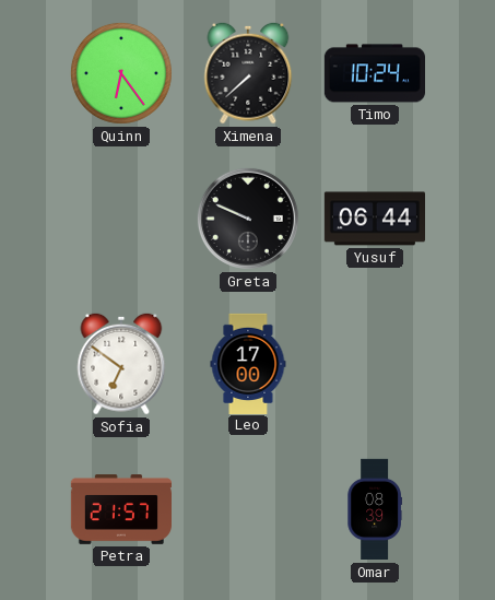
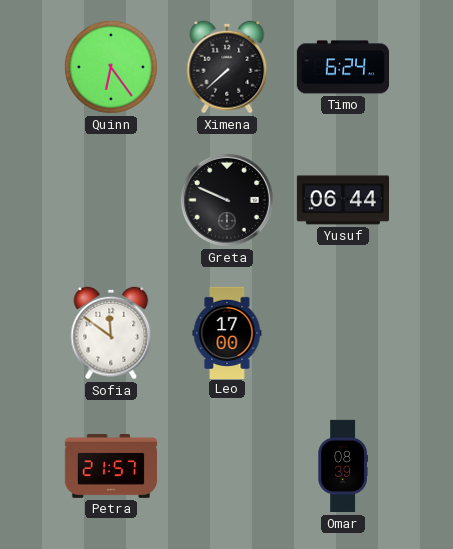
Timo: 10:24 -> 6:24 (342, 67)
Sofia: 6:51 -> 11:51 (111, 333)
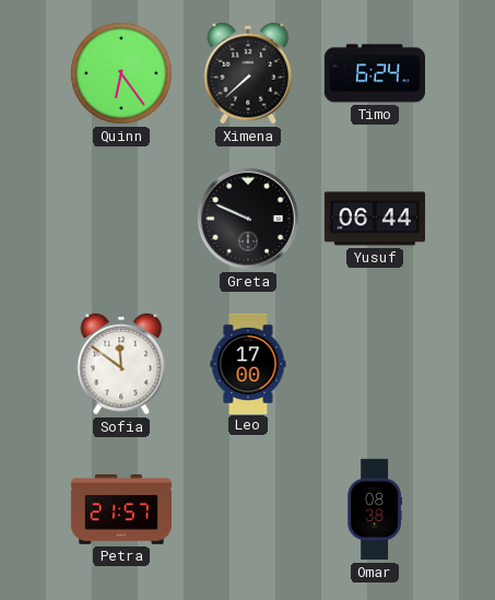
Omar: 08:39 -> 08:38 (375, 509)
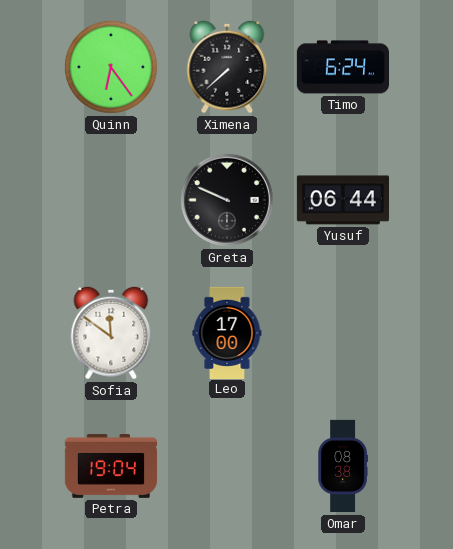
Petra: 21:57 -> 19:04 (110, 467)
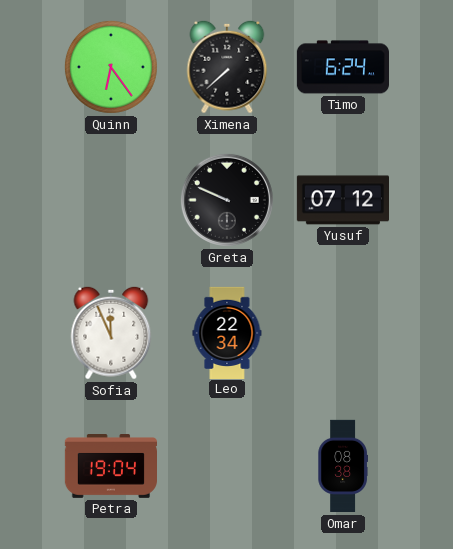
Yusuf: 06:44 -> 07:12 (342, 200)
Sofia: 11:51 -> 11:56 (111, 333)
Leo: 17:00 -> 22:34 (227, 332)
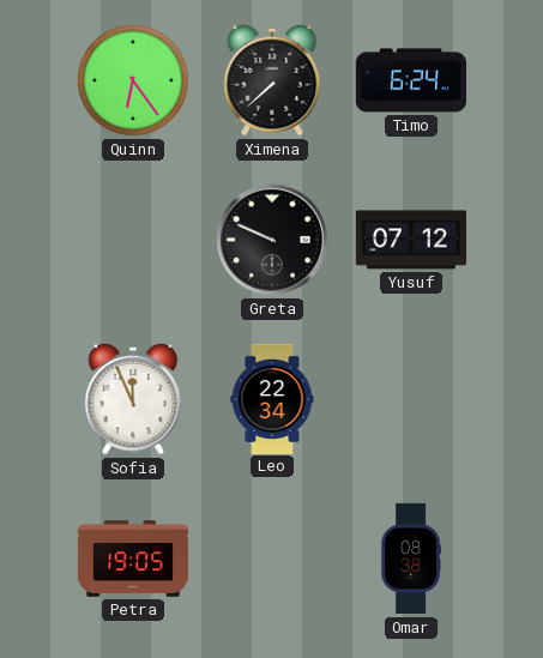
Petra: 19:04 -> 19:05 (132, 560)
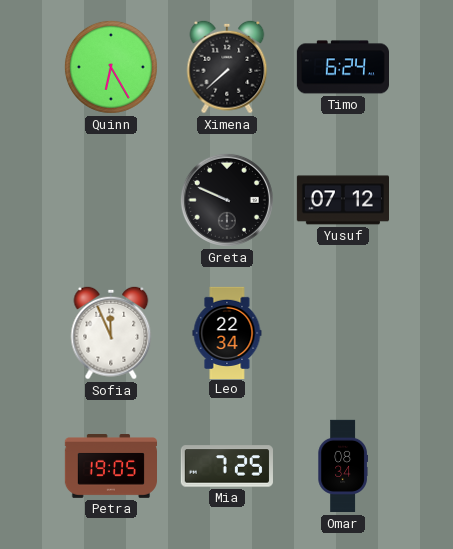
Quinn: 6:24 -> 6:25 (111, 67)
Mia: none -> 7:25 (227, 466)
Omar: 08:38 -> 08:34 (343, 466)
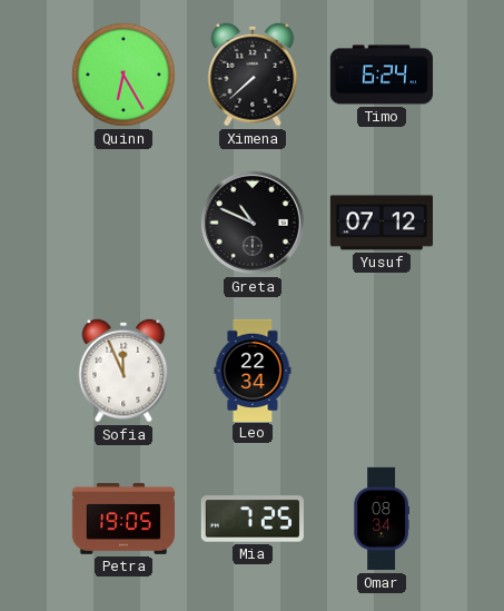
Greta: 9:49 -> 10:49 (253, 223)
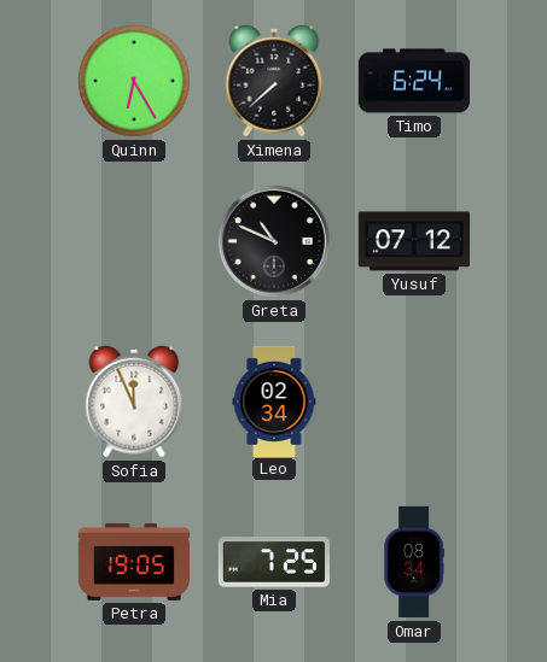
Leo: 22:34 -> 02:34 (274, 400)
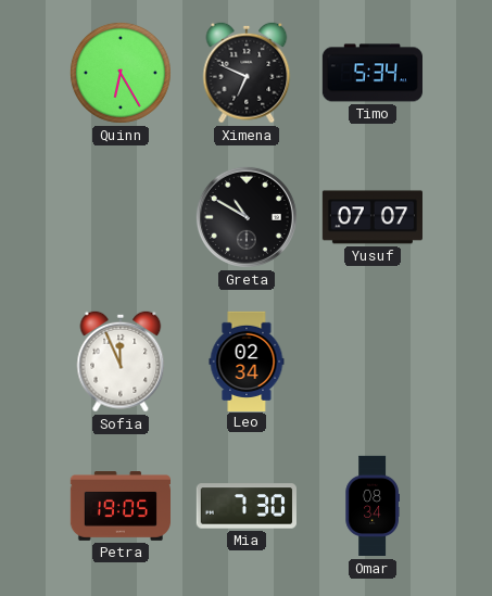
Ximena: 7:38 -> 6:49 (247, 73)
Timo: 6:24 -> 5:34 (371, 73)
Greta: 10:49 -> 10:50 (247, 217)
Yusuf: 07:12 -> 07:07 (371, 217)
Mia: 7:25 -> 7:30 (247, 506)
